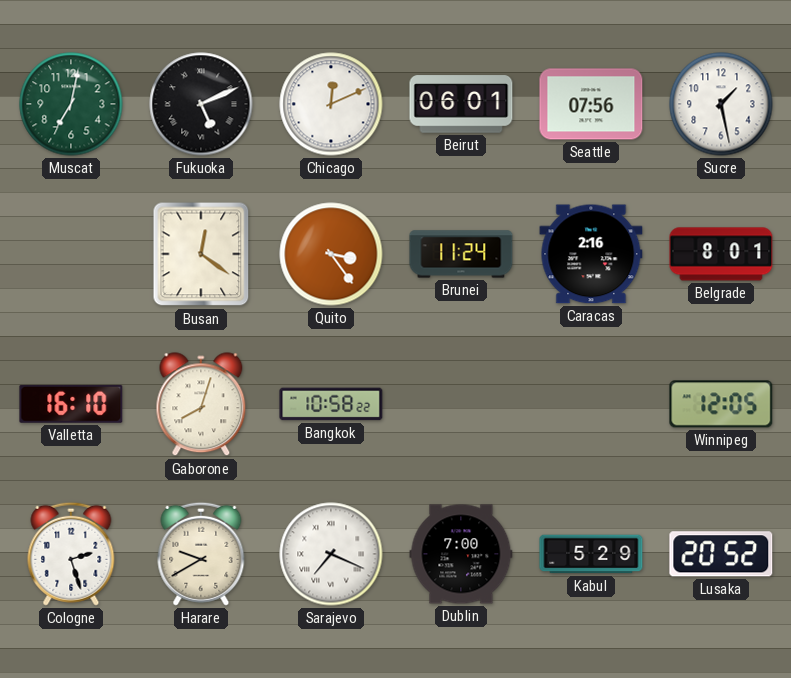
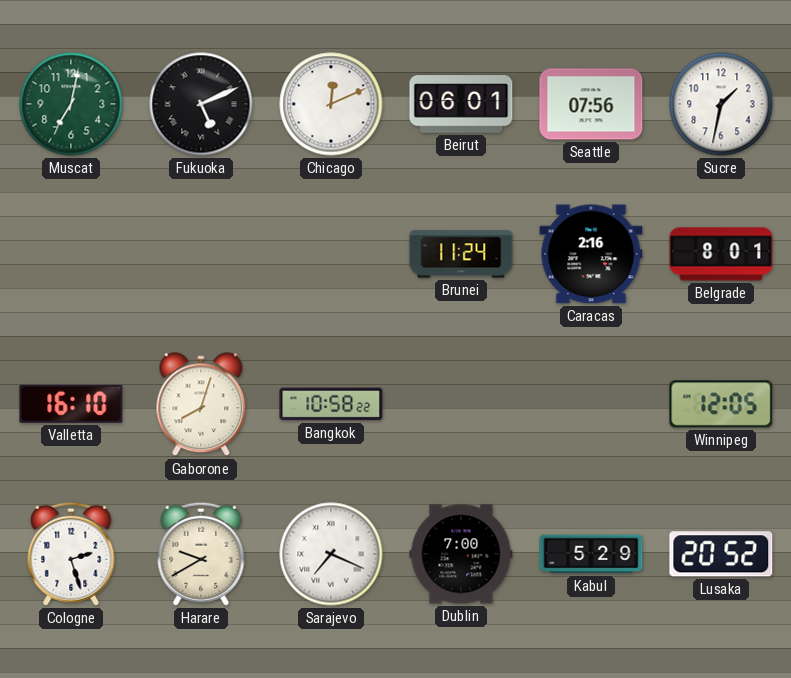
Sucre: 1:28 -> 1:32 (721, 104)
Busan: 12:21 -> none (201, 254)
Quito: 3:24 -> none (331, 254)
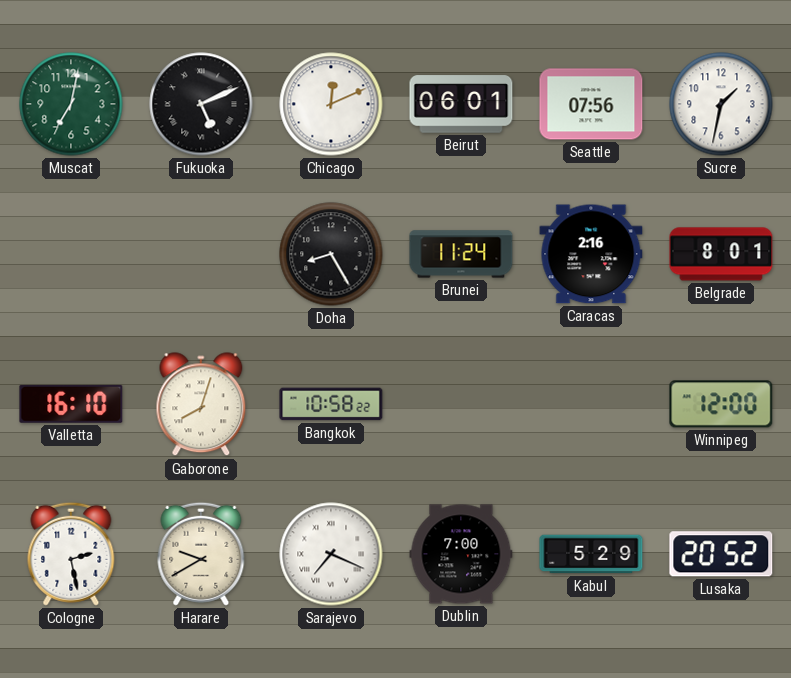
Doha: none -> 8:25 (331, 254)
Winnipeg: 12:05 -> 12:00 (721, 404)
Cologne: 2:27 -> 2:28 (71, 554)
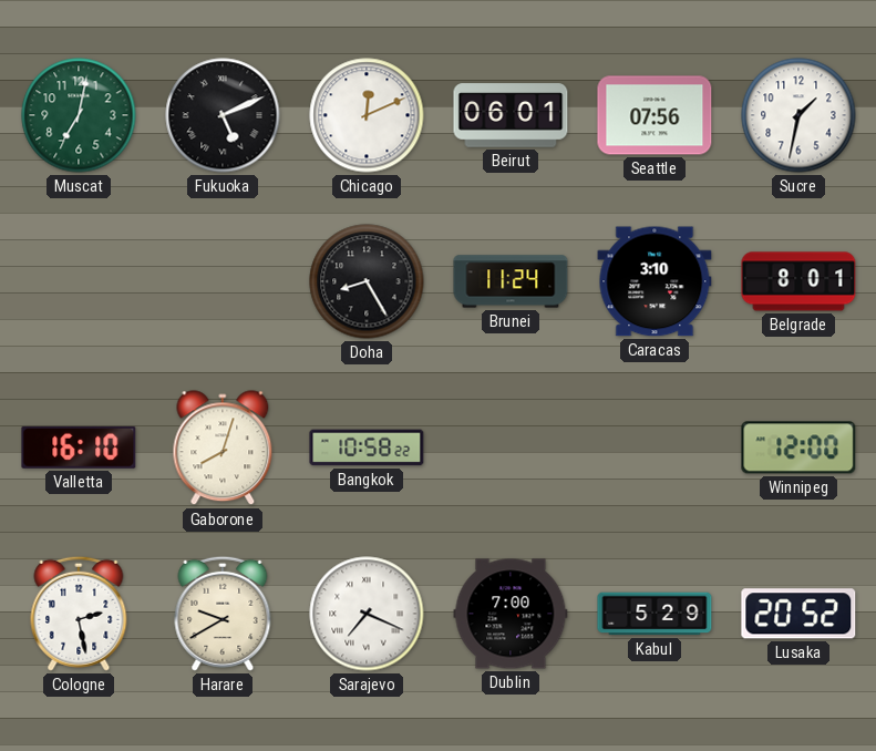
Caracas: 2:16 -> 3:10 (655, 281)
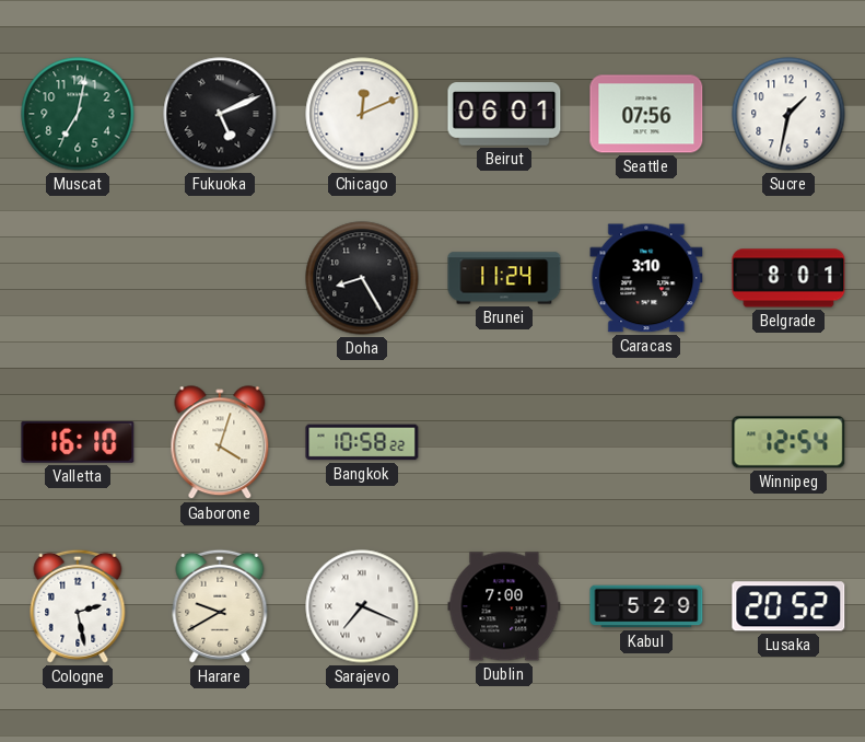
Gaborone: 8:03 -> 4:03 (220, 443)
Winnipeg: 12:00 -> 12:54 (788, 442)
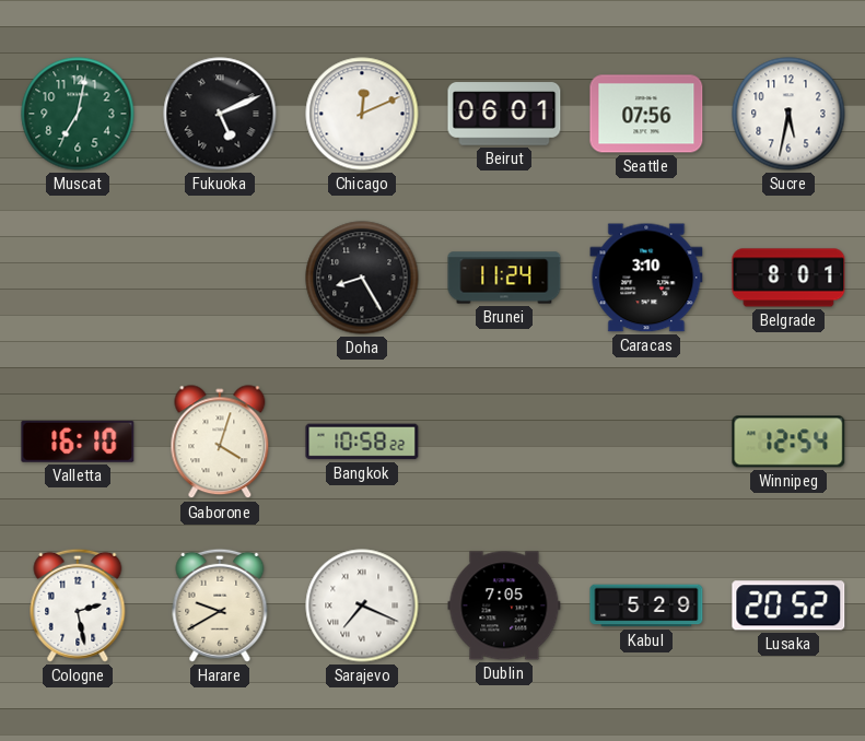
Sucre: 1:32 -> 5:32 (788, 114)
Dublin: 7:00 -> 7:05 (504, 605)
